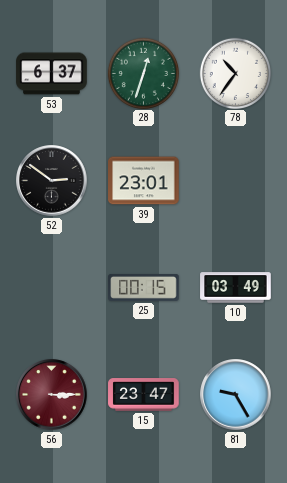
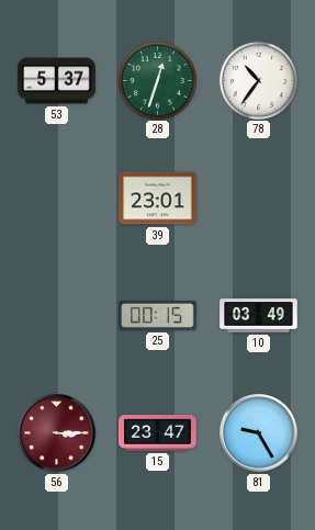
53: 6:37 -> 5:37 (57, 81)
52: 2:51 -> none (52, 181)
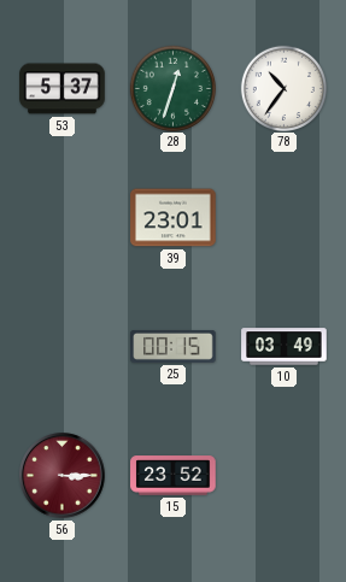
15: 23:47 -> 23:52 (174, 476)
81: 9:25 -> none (259, 433)
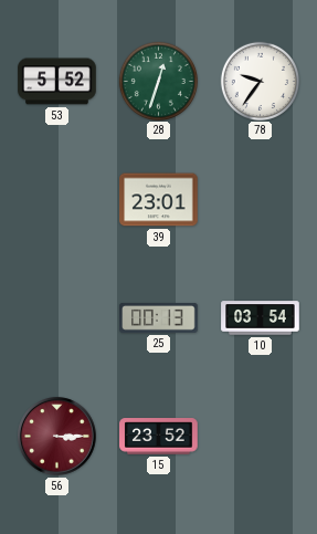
53: 5:37 -> 5:52 (57, 82)
78: 10:36 -> 9:36 (260, 81)
25: 00:15 -> 00:13 (159, 318)
10: 03:49 -> 03:54 (261, 318)
